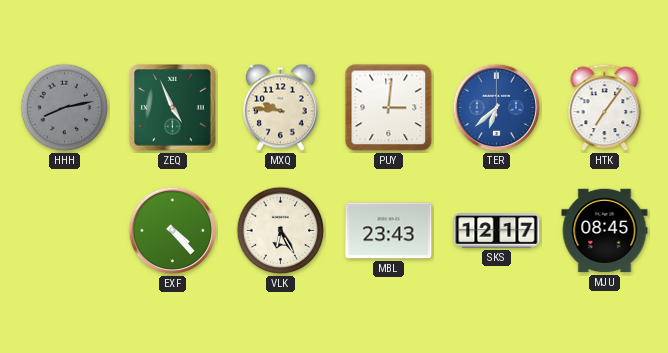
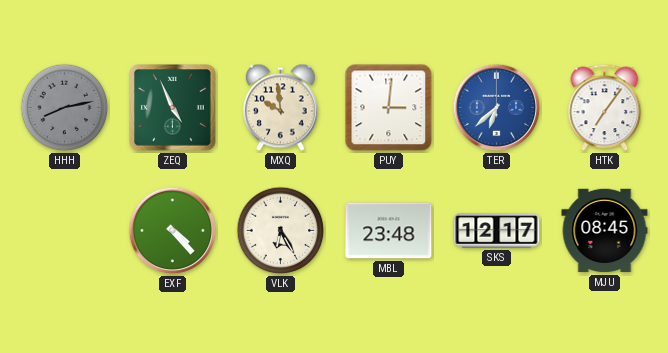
MXQ: 9:46 -> 9:59 (281, 108)
MBL: 23:43 -> 23:48 (389, 231)
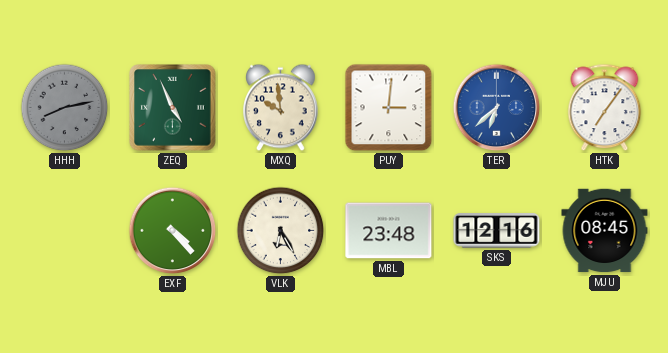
SKS: 12:17 -> 12:16 (497, 231)
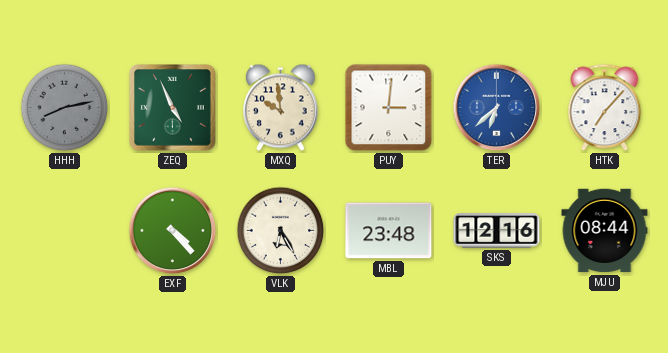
HTK: 7:06 -> 7:07 (605, 108)
MJU: 08:45 -> 08:44 (605, 231)
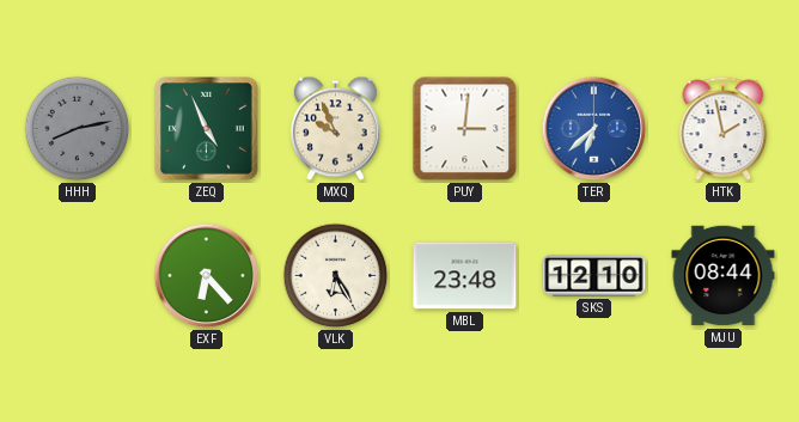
MXQ: 9:59 -> 9:56 (336, 129)
HTK: 7:07 -> 1:58 (724, 129)
EXF: 4:23 -> 6:23 (207, 276)
SKS: 12:16 -> 12:10 (594, 276)
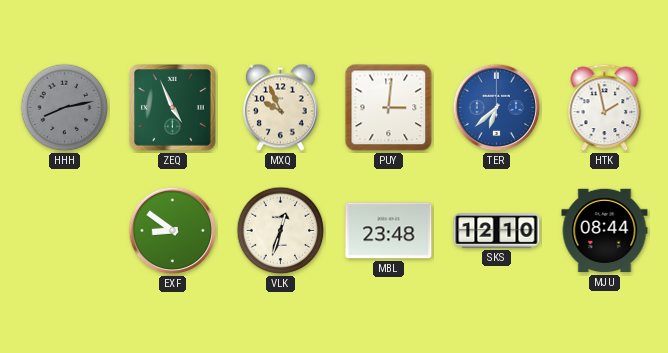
EXF: 6:23 -> 8:51 (173, 231)
VLK: 6:25 -> 12:33 (281, 231)
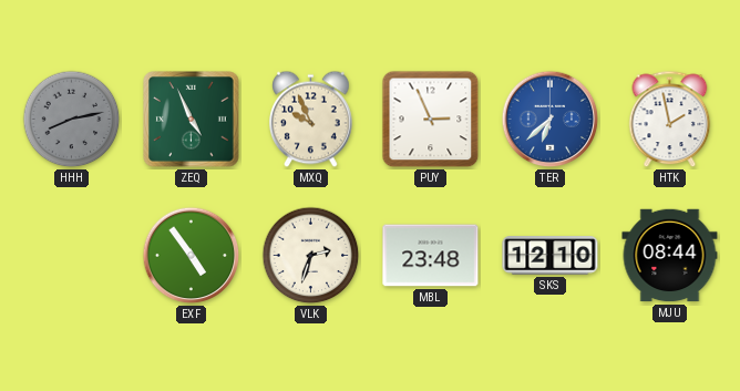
PUY: 3:01 -> 2:56 (431, 120)
EXF: 8:51 -> 4:54 (192, 256)
VLK: 12:33 -> 2:33 (311, 256)
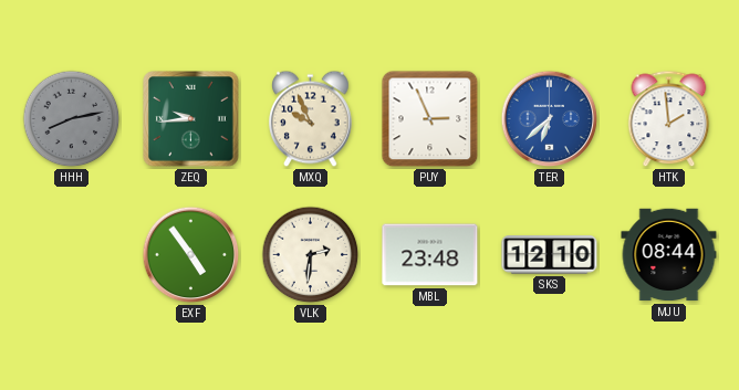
ZEQ: 4:56 -> 9:44 (191, 119)
HTK: 1:58 -> 1:59 (669, 119)
VLK: 2:33 -> 2:31 (311, 255)
